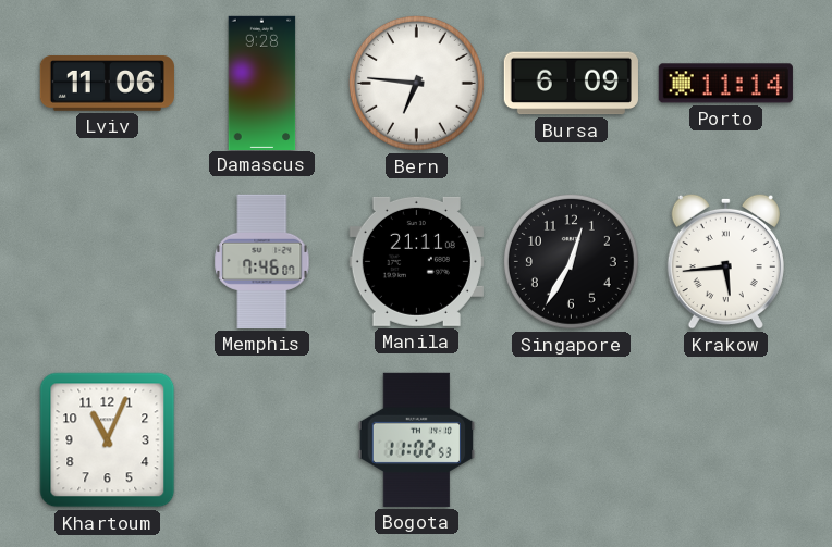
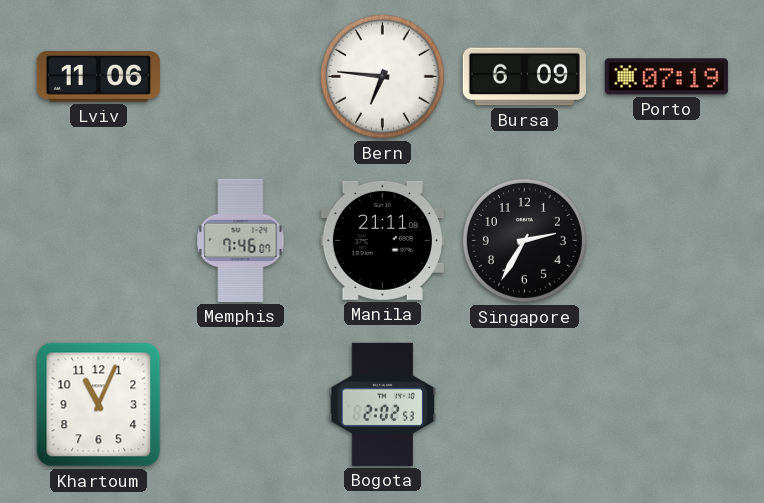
Damascus: 9:28 -> none (262, 83)
Porto: 11:14 -> 07:19 (666, 77)
Singapore: 12:35 -> 2:35 (524, 240)
Krakow: 5:44 -> none (725, 261)
Bogota: 11:02 -> 2:02 (383, 404)
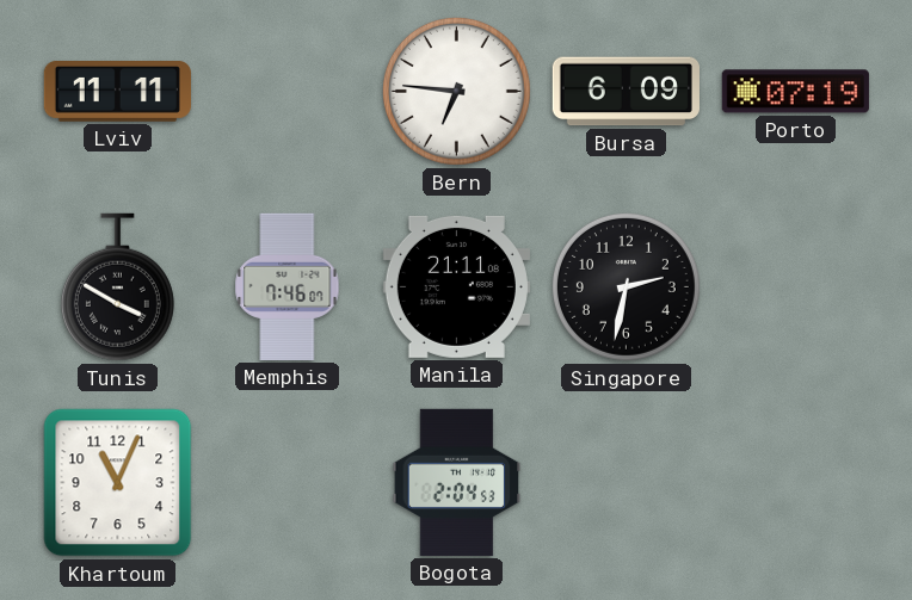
Lviv: 11:06 -> 11:11 (117, 92)
Tunis: none -> 3:50 (117, 287)
Singapore: 2:35 -> 2:32 (626, 286)
Bogota: 2:02 -> 2:04 (457, 482)
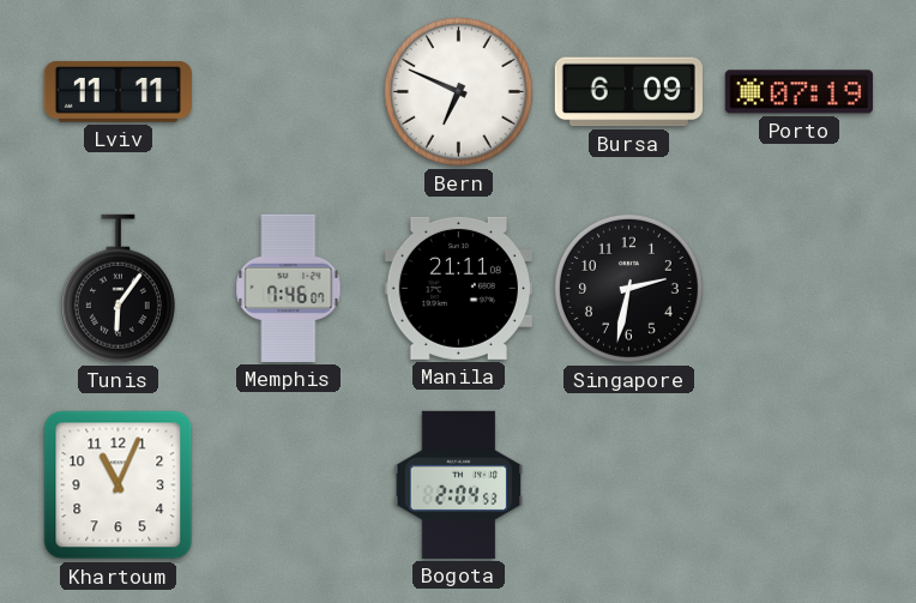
Bern: 6:46 -> 6:49 (458, 91)
Tunis: 3:50 -> 6:06 (117, 289)
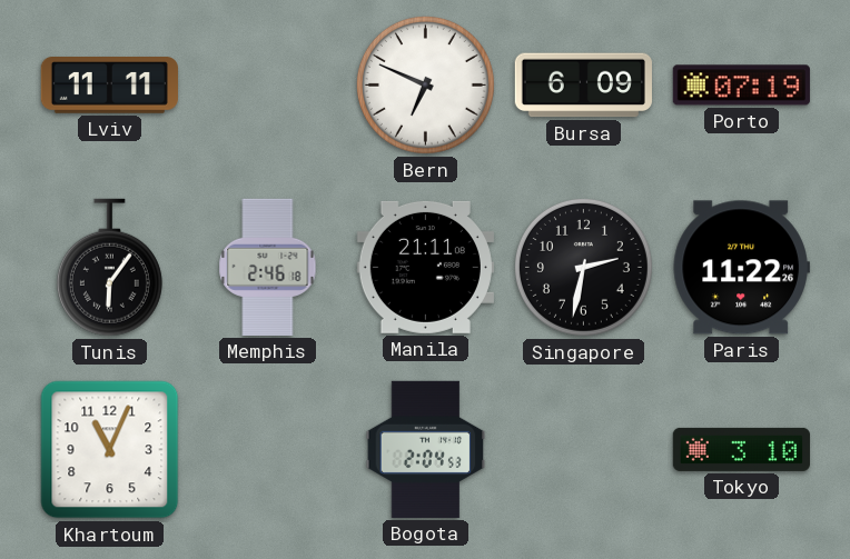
Memphis: 7:46 -> 2:46 (268, 267)
Paris: none -> 11:22 (741, 268)
Tokyo: none -> 3:10 (741, 449)
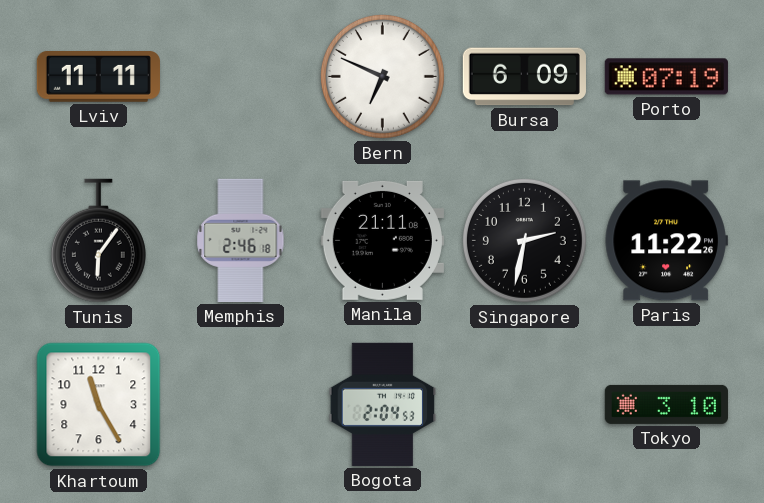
Khartoum: 11:04 -> 11:25 (99, 405)
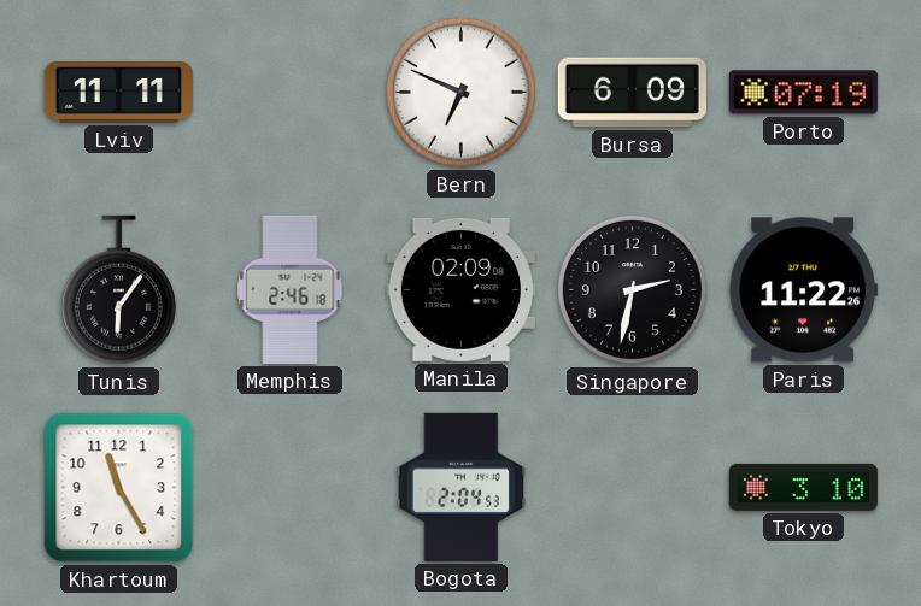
Manila: 21:11 -> 02:09 (461, 289)
